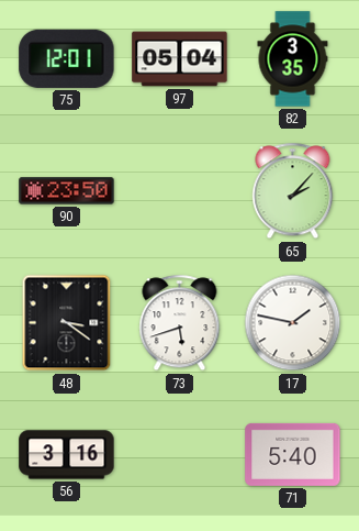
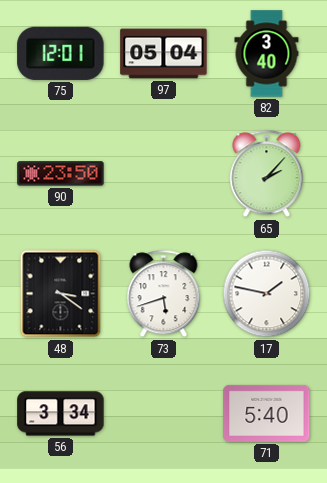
82: 3:35 -> 3:40 (267, 54)
56: 3:16 -> 3:34 (61, 414)
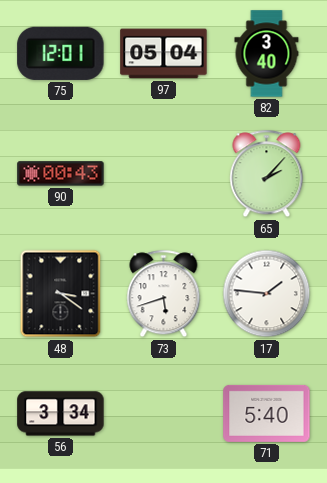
90: 23:50 -> 00:43 (61, 174)
17: 1:47 -> 1:46 (267, 294)
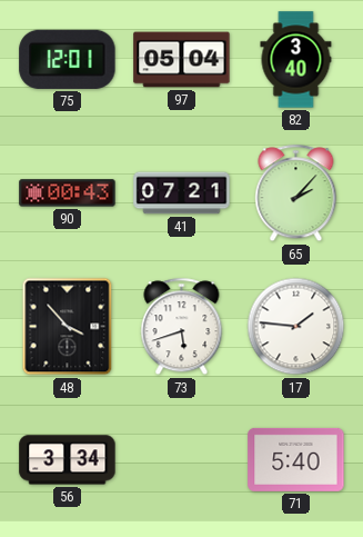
41: none -> 07:21 (182, 193)
48: 3:21 -> 3:53 (68, 327)
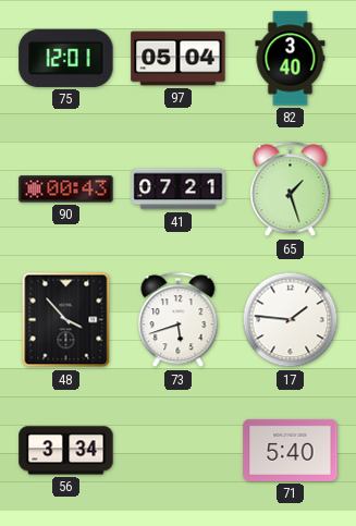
65: 2:07 -> 1:27 (291, 189)
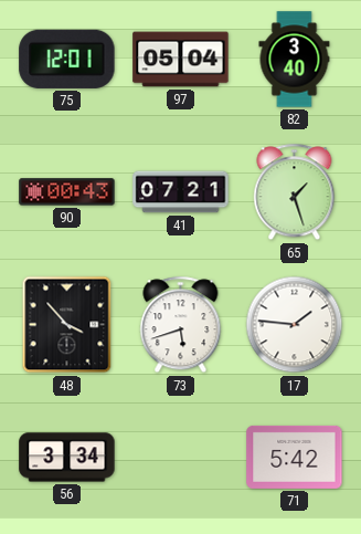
71: 5:40 -> 5:42 (295, 457)
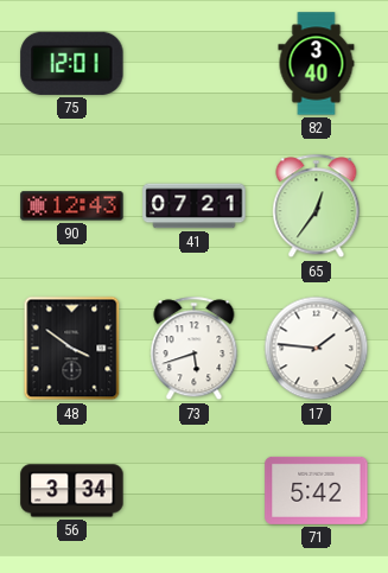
97: 05:04 -> none (181, 60)
90: 00:43 -> 12:43 (72, 206)
65: 1:27 -> 12:36 (317, 206)
48: 3:53 -> 3:51 (72, 349)
